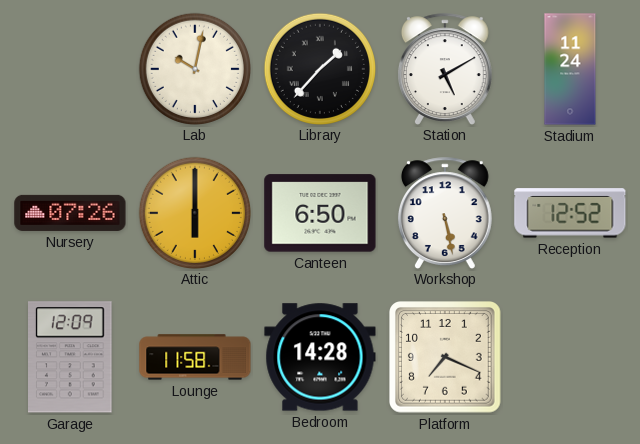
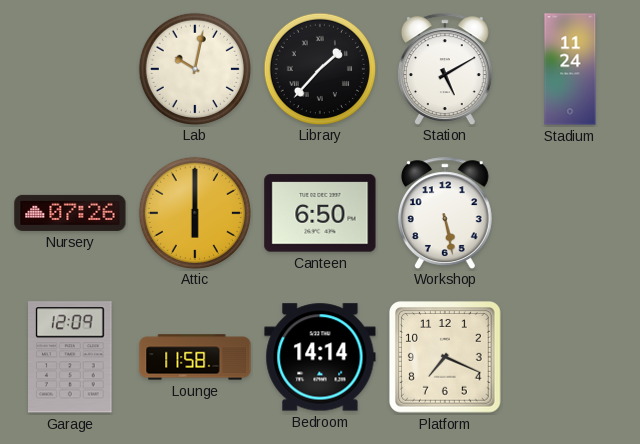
Reception: 12:52 -> none (570, 213)
Bedroom: 14:28 -> 14:14 (320, 357)
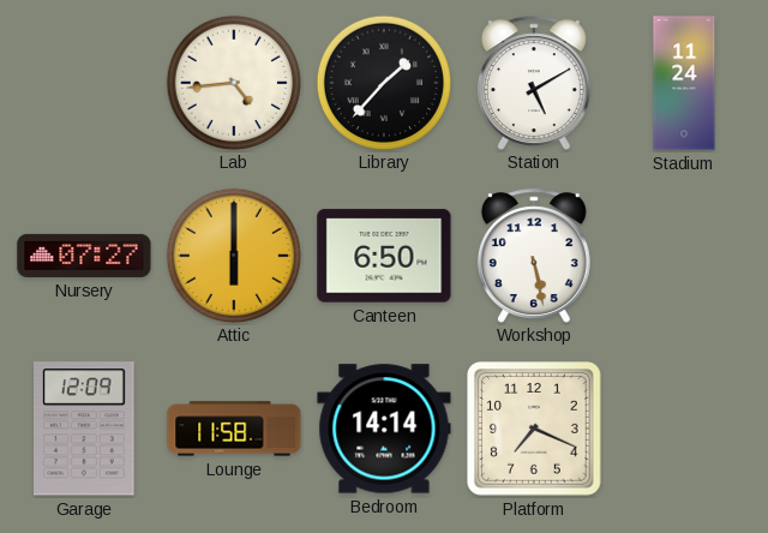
Lab: 10:02 -> 4:44 (233, 82)
Nursery: 07:26 -> 07:27 (84, 256)
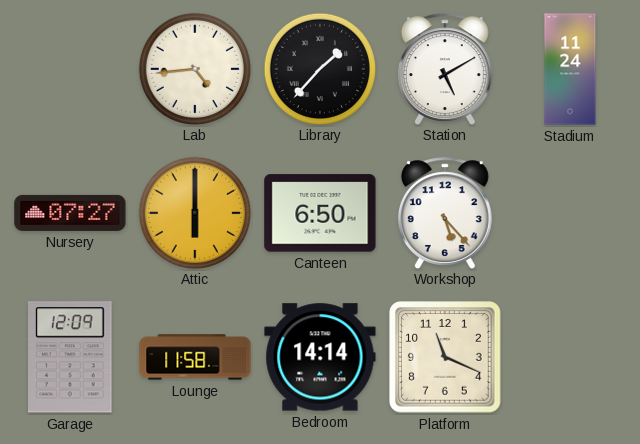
Workshop: 5:28 -> 5:23 (445, 213)
Platform: 7:19 -> 11:19 (446, 358)
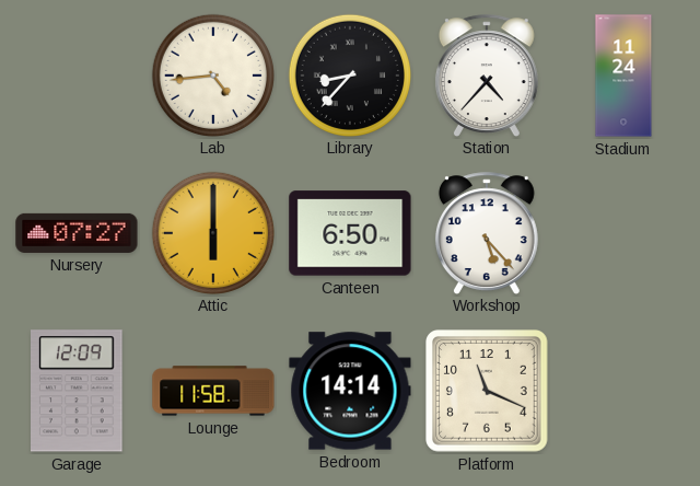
Library: 1:37 -> 8:37 (349, 74)
Station: 5:10 -> 4:37 (487, 76)
